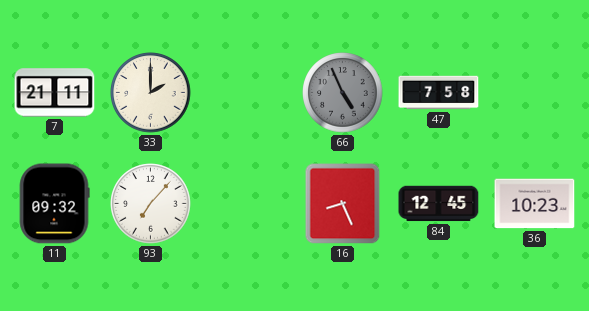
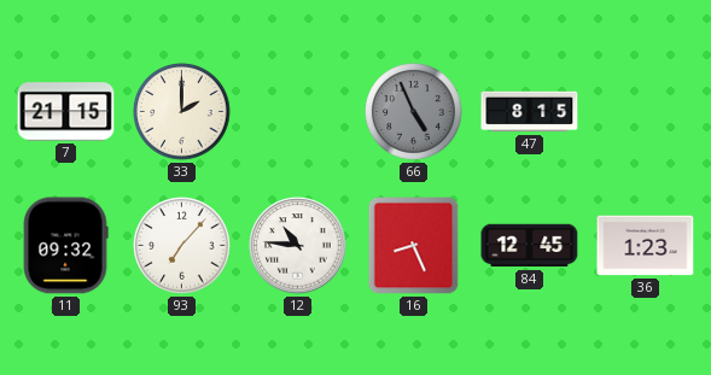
7: 21:11 -> 21:15 (66, 112)
47: 7:58 -> 8:15 (530, 112)
12: none -> 10:46 (298, 246)
36: 10:23 -> 1:23 (646, 246)
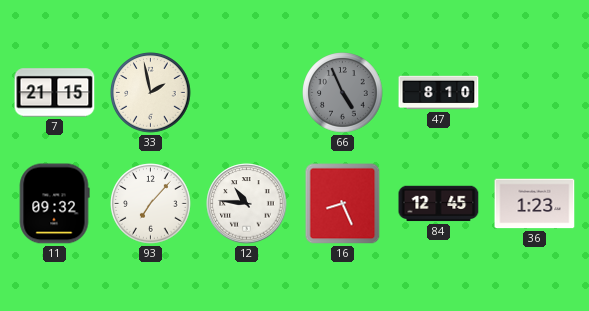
33: 2:00 -> 1:58 (151, 93)
47: 8:15 -> 8:10 (439, 93)
